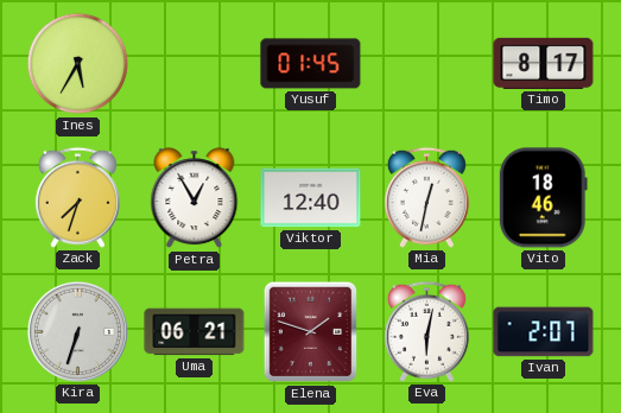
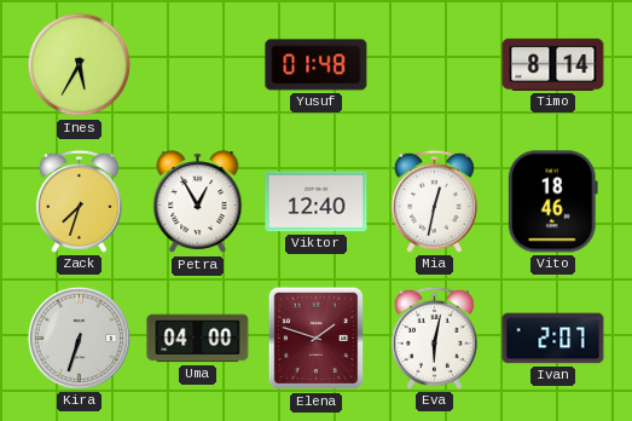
Yusuf: 01:45 -> 01:48 (317, 65)
Timo: 8:17 -> 8:14 (553, 64)
Uma: 06:21 -> 04:00 (198, 339)
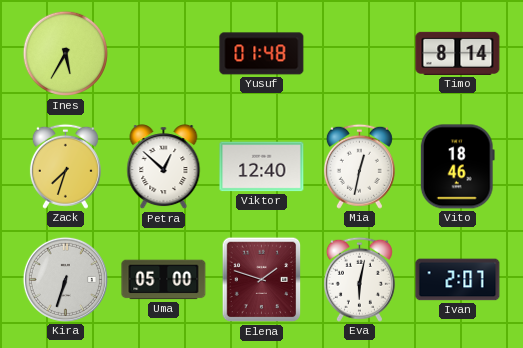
Petra: 12:55 -> 12:52 (164, 167)
Uma: 04:00 -> 05:00 (164, 280)
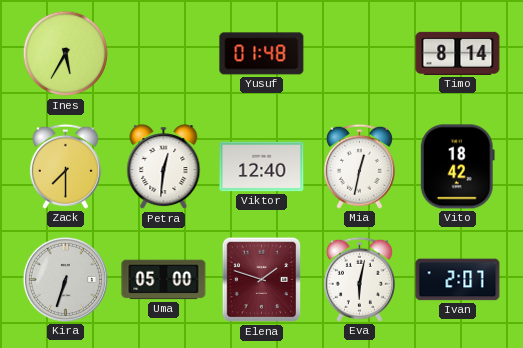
Zack: 7:33 -> 7:30 (65, 166)
Petra: 12:52 -> 12:31 (164, 167)
Vito: 18:46 -> 18:42 (457, 167)
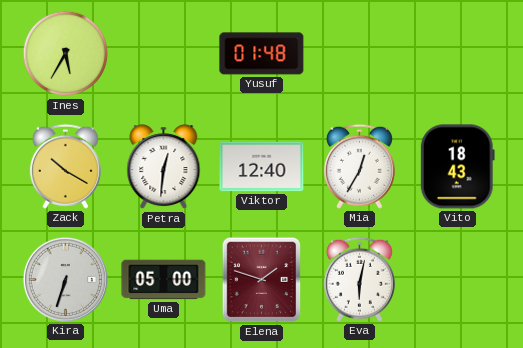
Timo: 8:14 -> none (458, 53)
Zack: 7:30 -> 10:20 (65, 166)
Mia: 12:32 -> 12:35 (359, 166)
Vito: 18:42 -> 18:43 (457, 167)
Ivan: 2:07 -> none (458, 280)
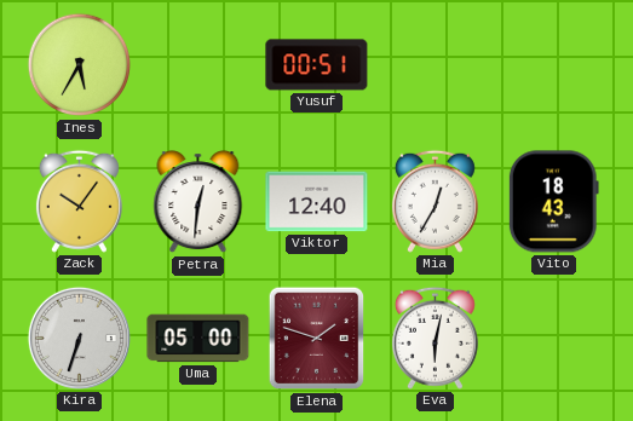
Yusuf: 01:48 -> 00:51 (317, 65)
Zack: 10:20 -> 10:06 (79, 201)
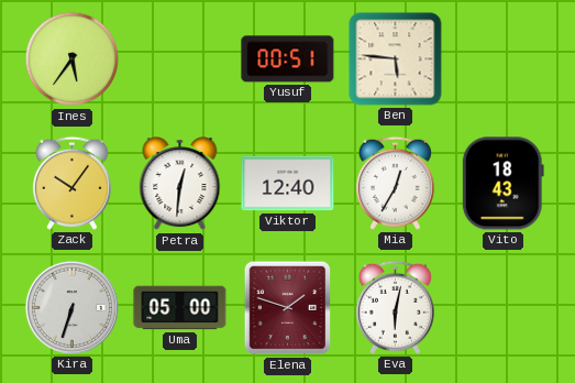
Ines: 5:35 -> 5:36 (73, 59)
Ben: none -> 5:46 (396, 59)
